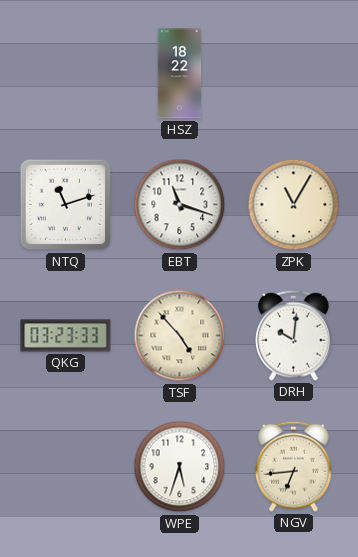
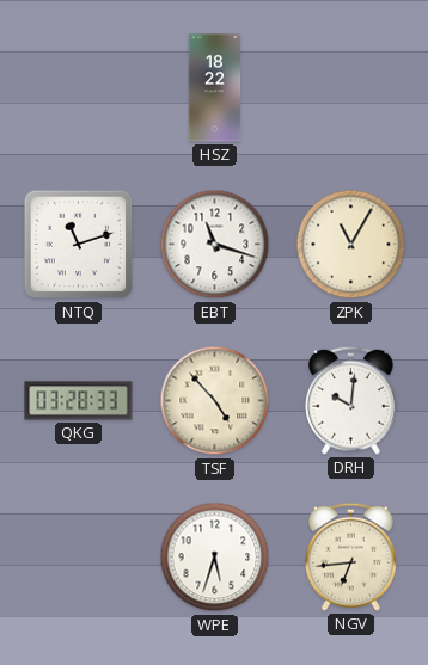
QKG: 03:23 -> 03:28 (79, 401)
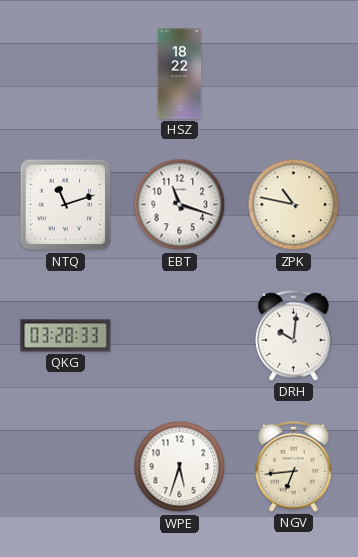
ZPK: 11:05 -> 10:47 (294, 205)
TSF: 4:53 -> none (215, 401)
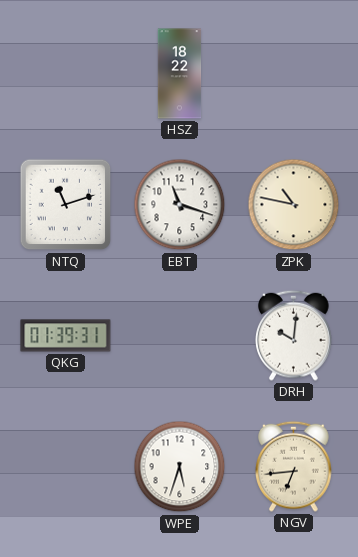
QKG: 03:28 -> 01:39 (66, 336)
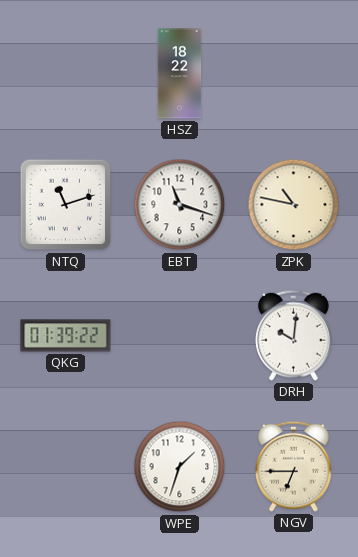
QKG: 01:39:31 -> 01:39:22 (66, 336)
WPE: 5:33 -> 1:33 (180, 467)
NGV: 6:44 -> 6:45 (294, 466)
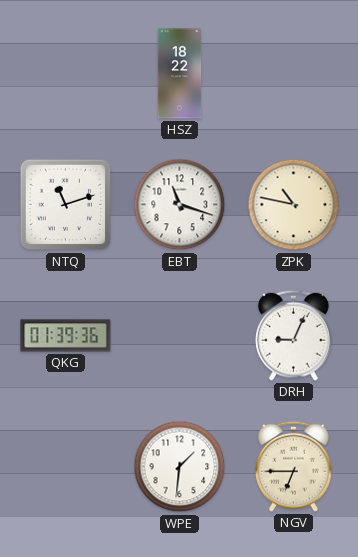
QKG: 01:39:22 -> 01:39:36 (66, 336)
DRH: 10:01 -> 9:04 (294, 335)
WPE: 1:33 -> 1:31 (180, 467)
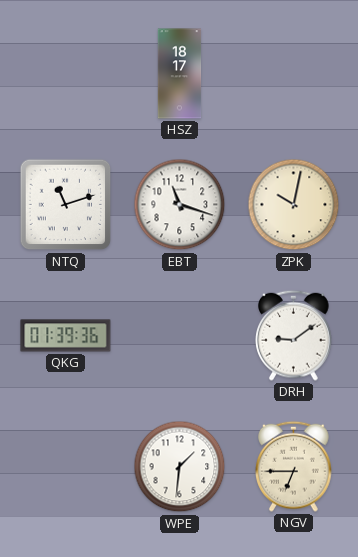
HSZ: 18:22 -> 18:17 (180, 74)
ZPK: 10:47 -> 10:02 (294, 205)
DRH: 9:04 -> 9:09 (294, 335)
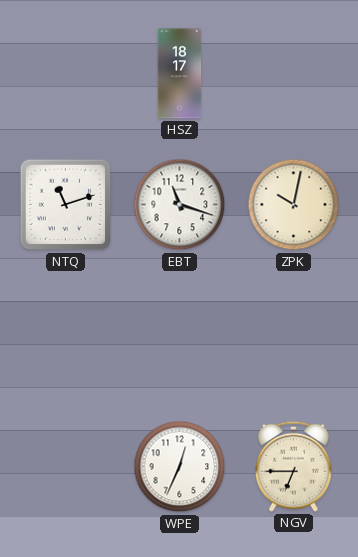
QKG: 01:39 -> none (66, 336)
DRH: 9:09 -> none (294, 335)
WPE: 1:31 -> 12:34 (180, 467)
